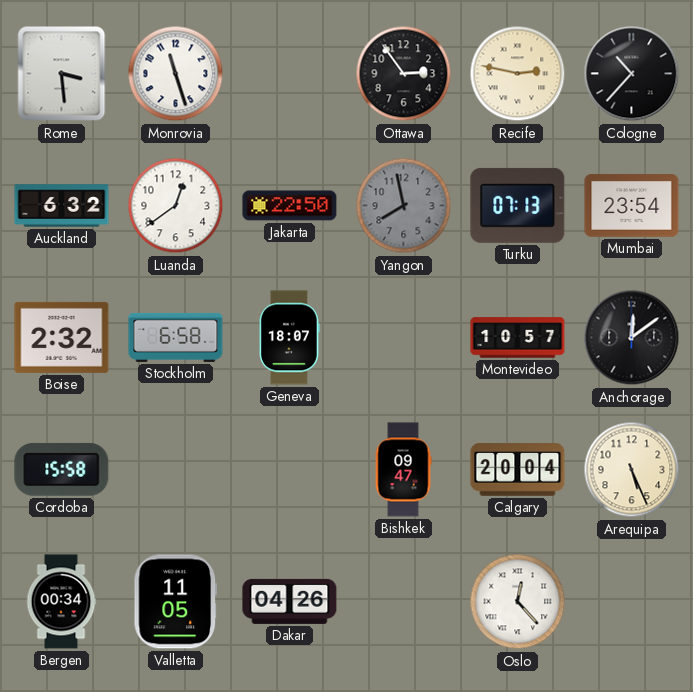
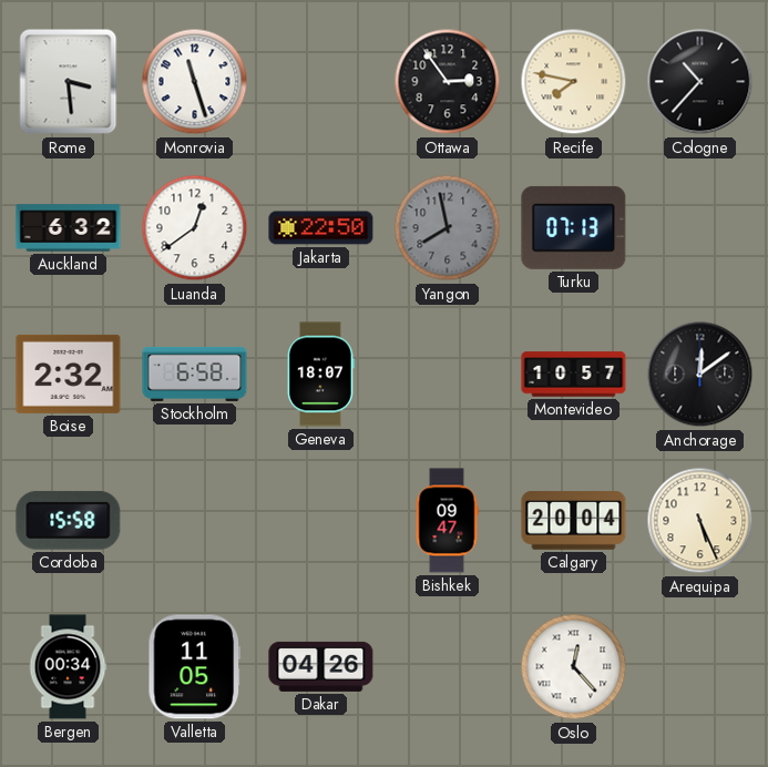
Recife: 2:47 -> 7:47 (574, 82)
Mumbai: 23:54 -> none (632, 206)
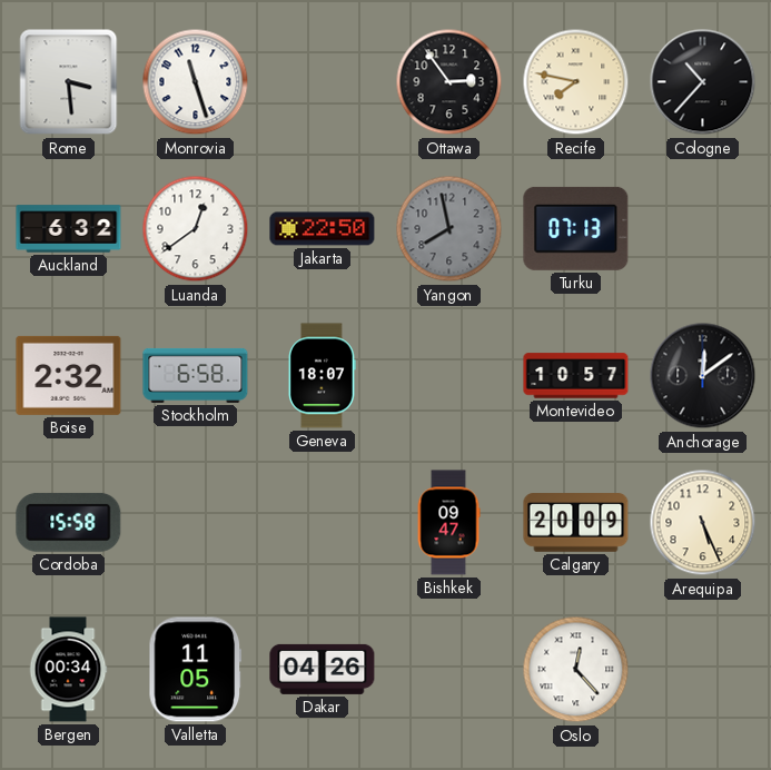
Calgary: 20:04 -> 20:09 (576, 523)
